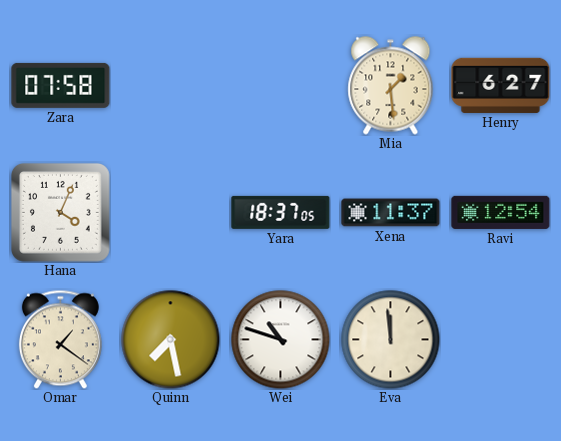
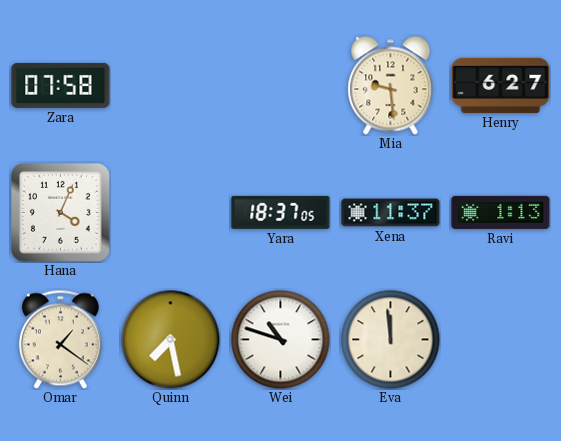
Mia: 1:29 -> 9:29 (391, 86)
Ravi: 12:54 -> 1:13 (501, 212)
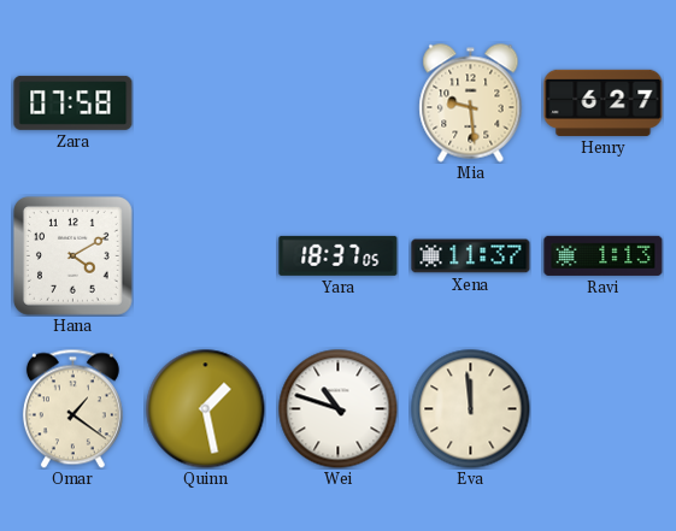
Hana: 4:04 -> 4:10 (72, 255)
Quinn: 7:28 -> 1:28 (206, 409)
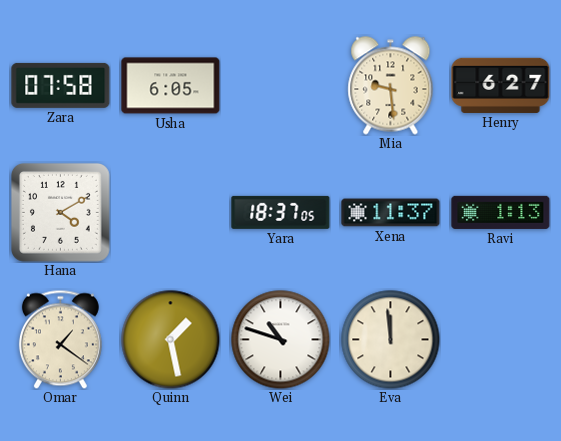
Usha: none -> 6:05 (171, 86)
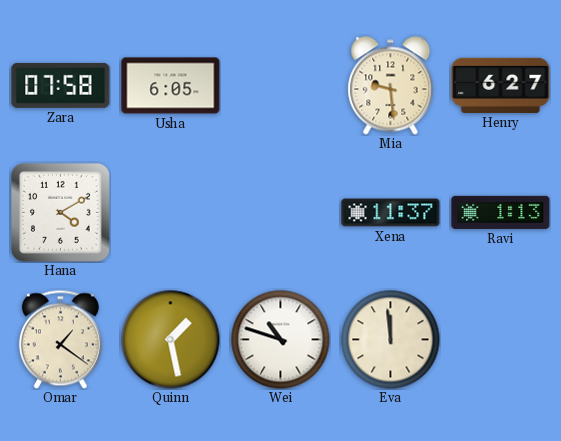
Yara: 18:37 -> none (281, 212)
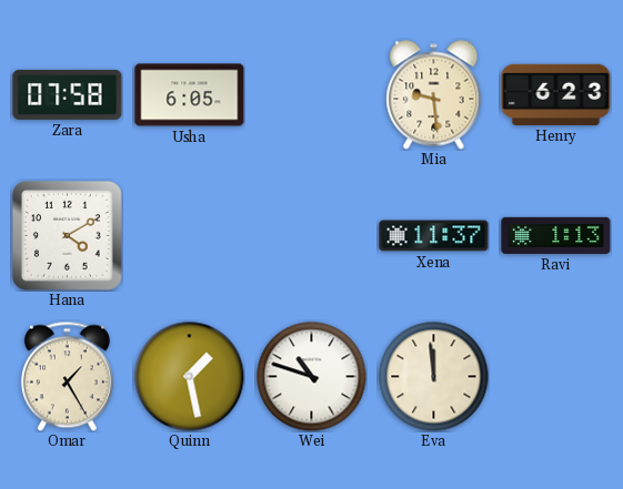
Henry: 6:27 -> 6:23 (556, 94)
Omar: 1:21 -> 1:25 (67, 376)
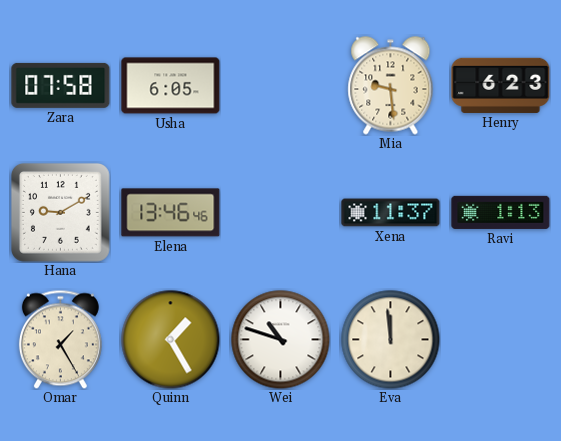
Hana: 4:10 -> 9:10 (60, 212)
Elena: none -> 13:46 (171, 213)
Quinn: 1:28 -> 1:25 (171, 340)
